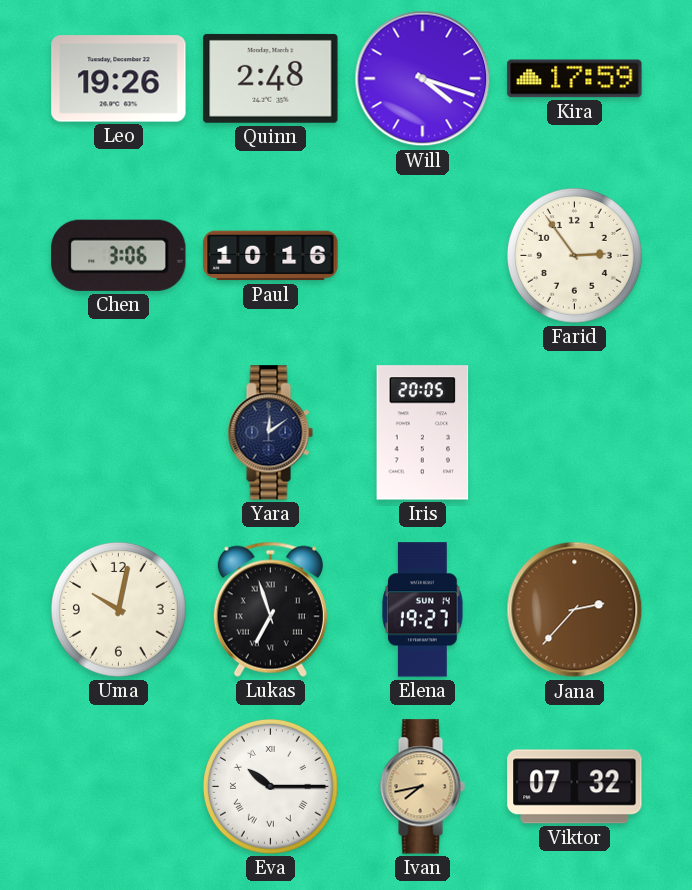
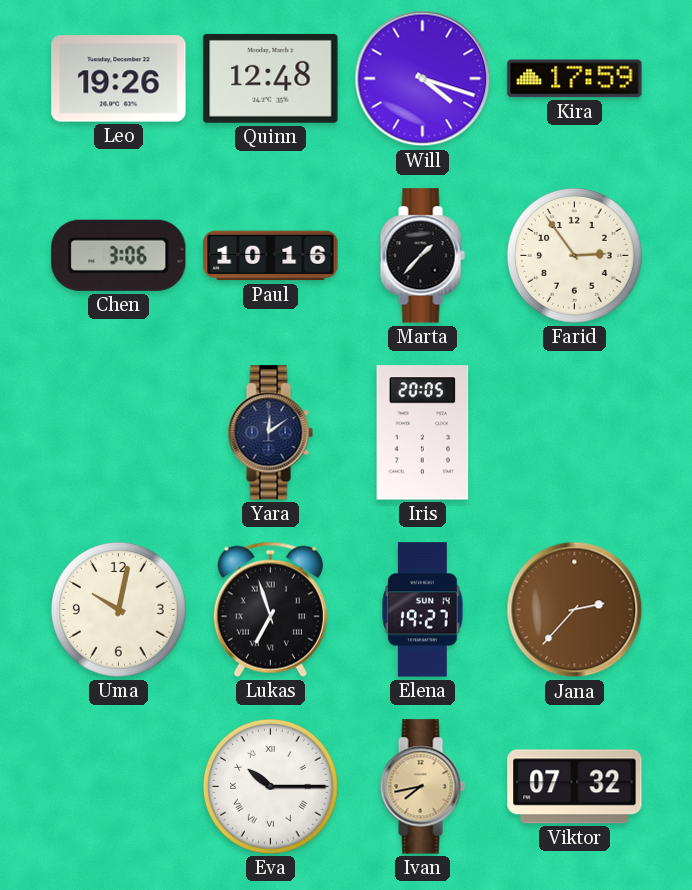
Quinn: 2:48 -> 12:48 (271, 78)
Marta: none -> 1:37 (422, 256)
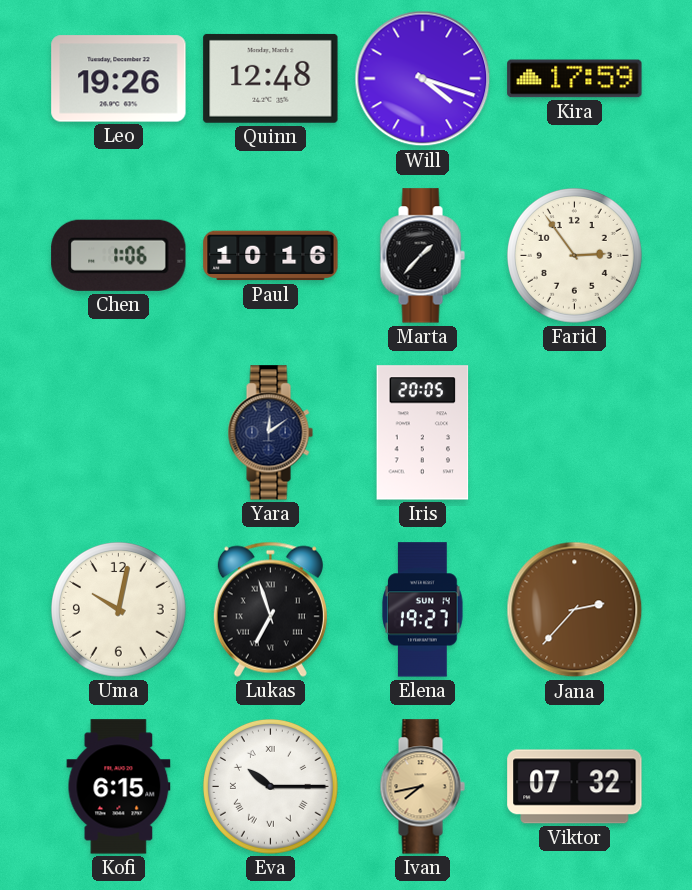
Chen: 3:06 -> 1:06 (119, 255)
Kofi: none -> 6:15 (119, 787)
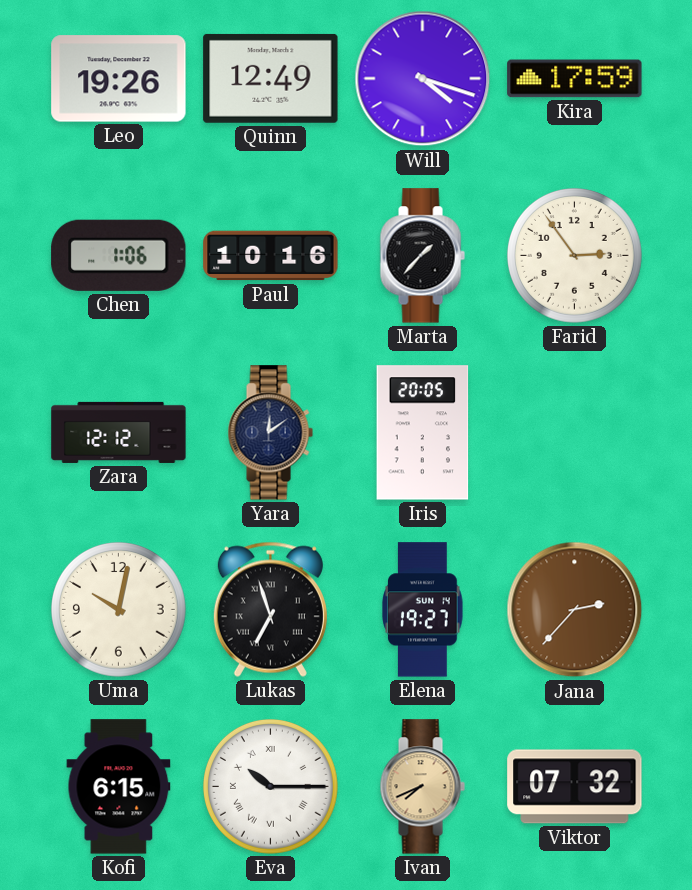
Quinn: 12:48 -> 12:49 (271, 78)
Zara: none -> 12:12 (119, 432)
Ivan: 7:43 -> 7:41 (422, 787)
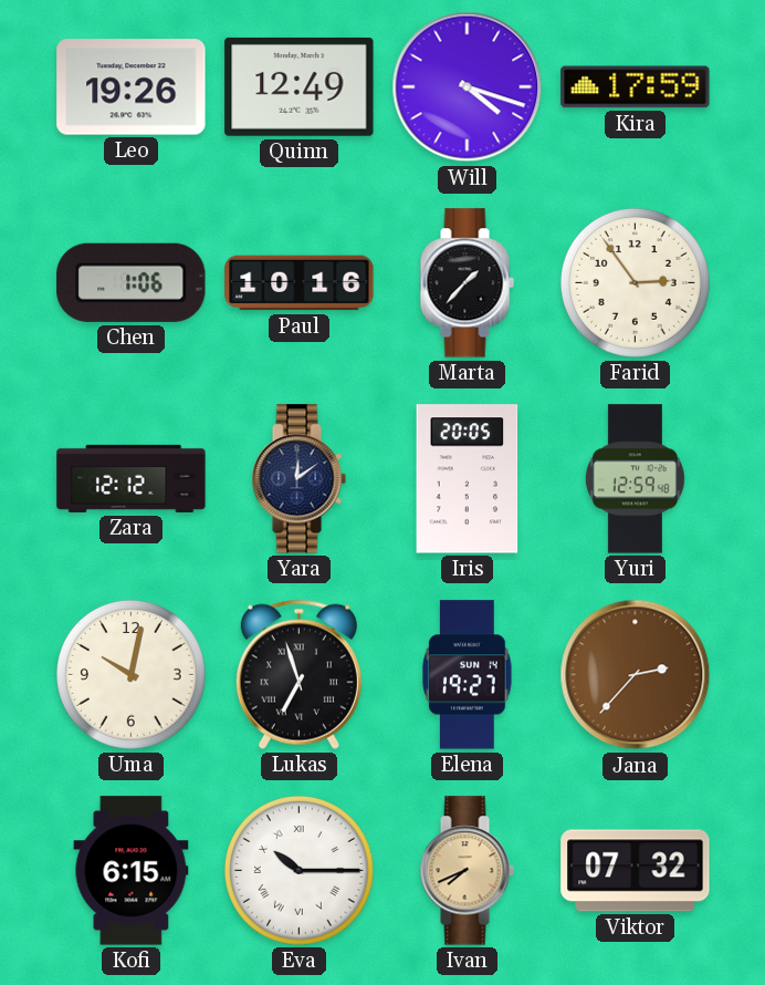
Yuri: none -> 12:59 (635, 479)
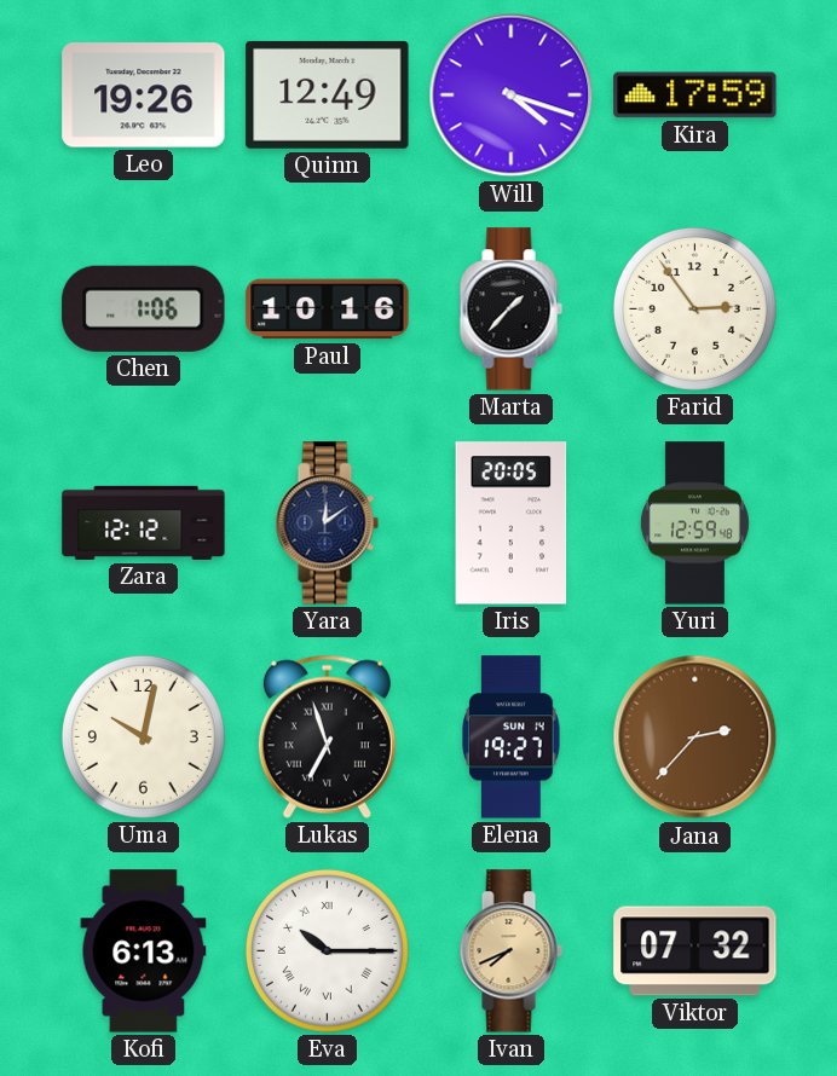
Kofi: 6:15 -> 6:13 (144, 951)
